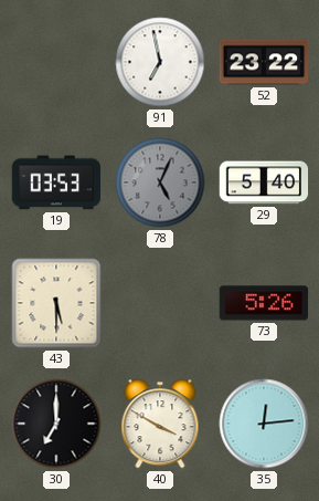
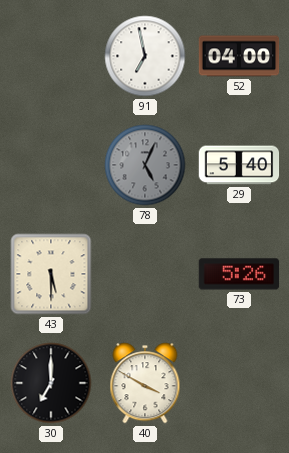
52: 23:22 -> 04:00 (239, 56)
19: 03:53 -> none (56, 182)
35: 12:14 -> none (264, 424)
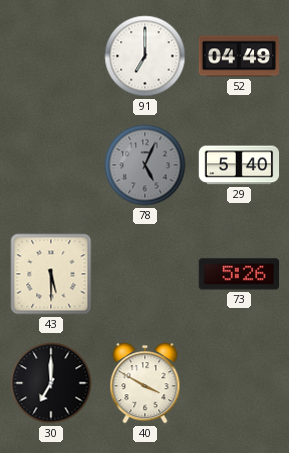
91: 6:58 -> 7:00 (145, 56)
52: 04:00 -> 04:49 (239, 56)
